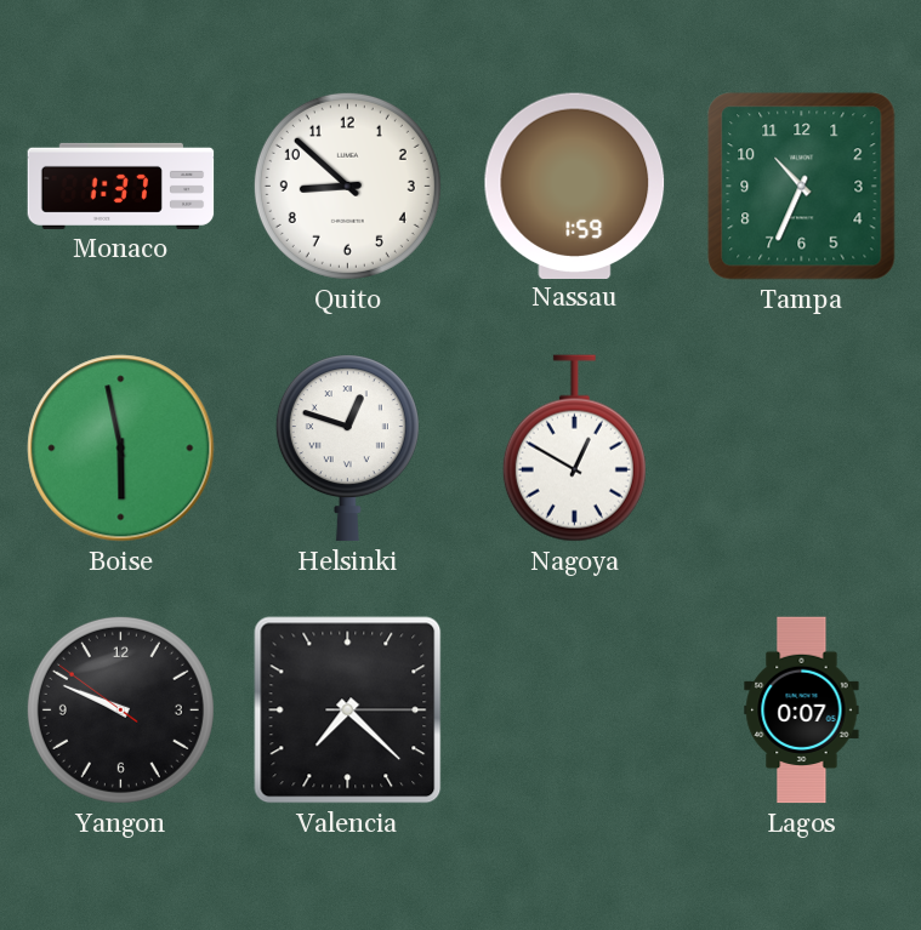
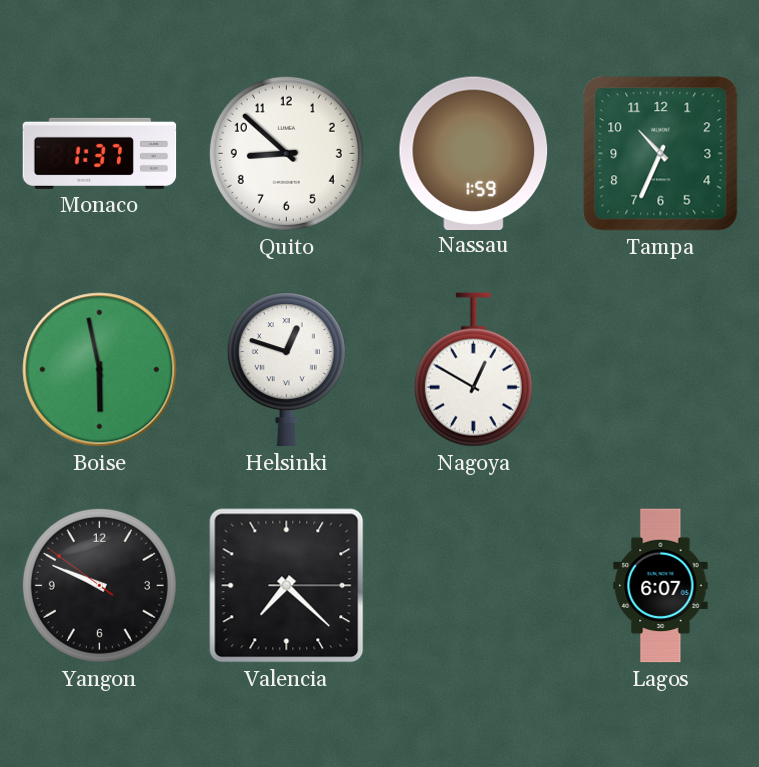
Lagos: 0:07 -> 6:07 (661, 586)
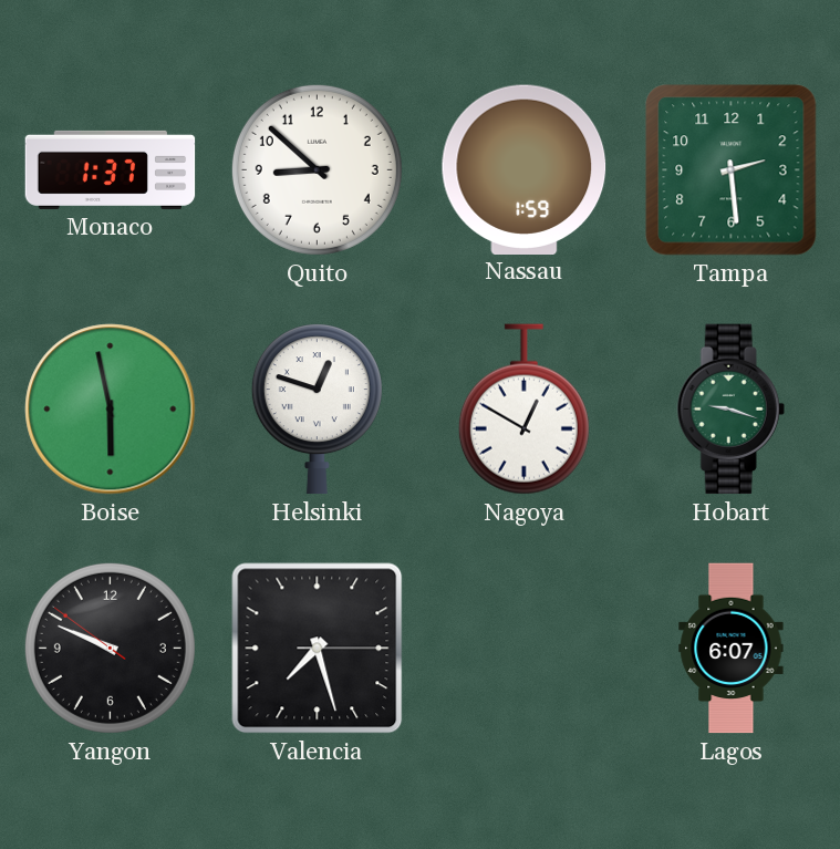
Tampa: 10:34 -> 2:29 (732, 170)
Hobart: none -> 9:18 (730, 410)
Valencia: 7:22 -> 7:27 (318, 649)
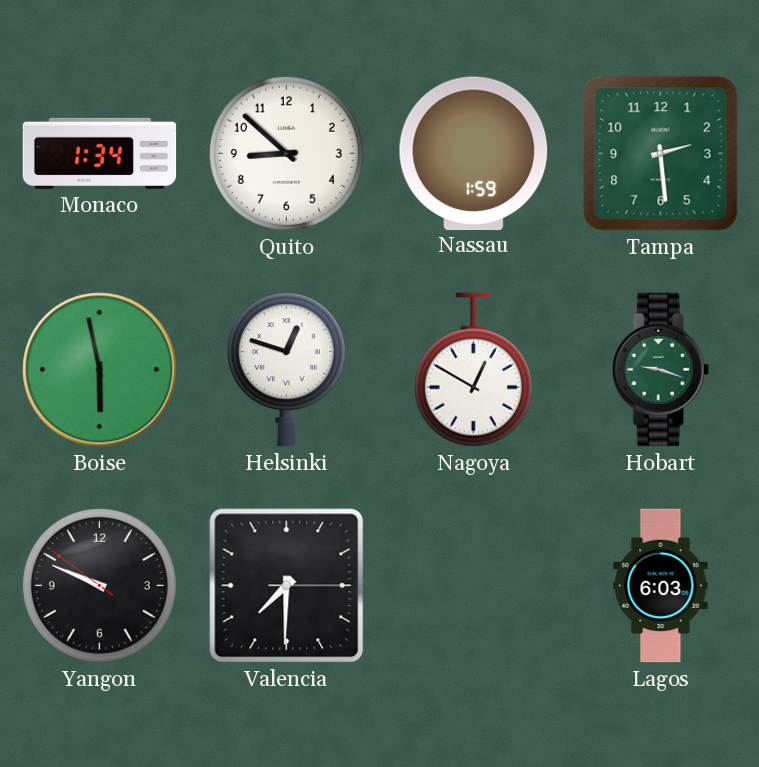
Monaco: 1:37 -> 1:34 (100, 153)
Valencia: 7:27 -> 7:30 (287, 586)
Lagos: 6:07 -> 6:03 (661, 586)
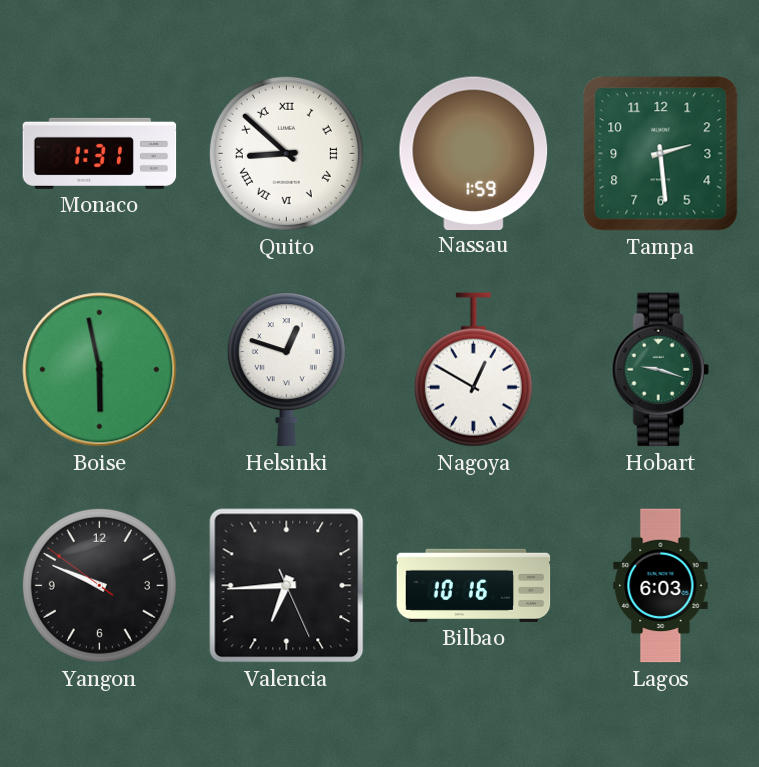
Monaco: 1:34 -> 1:31 (100, 153)
Quito numerals: Arabic -> Roman (286, 153)
Valencia: 7:30 -> 6:44 (287, 586)
Bilbao: none -> 10:16 (474, 585)
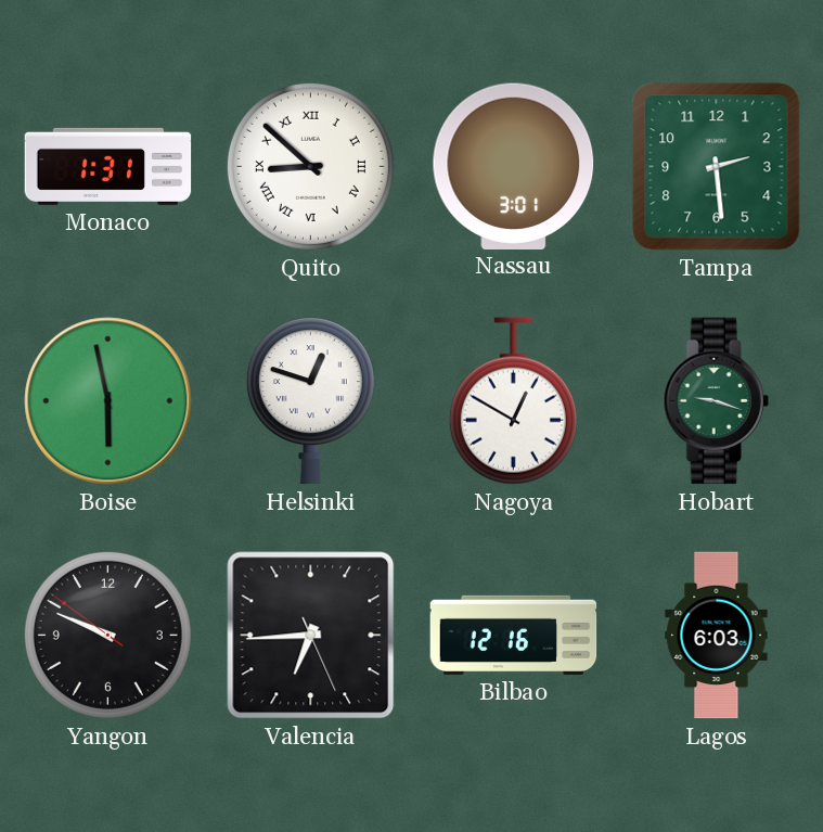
Nassau: 1:59 -> 3:01 (514, 166)
Bilbao: 10:16 -> 12:16 (514, 635)
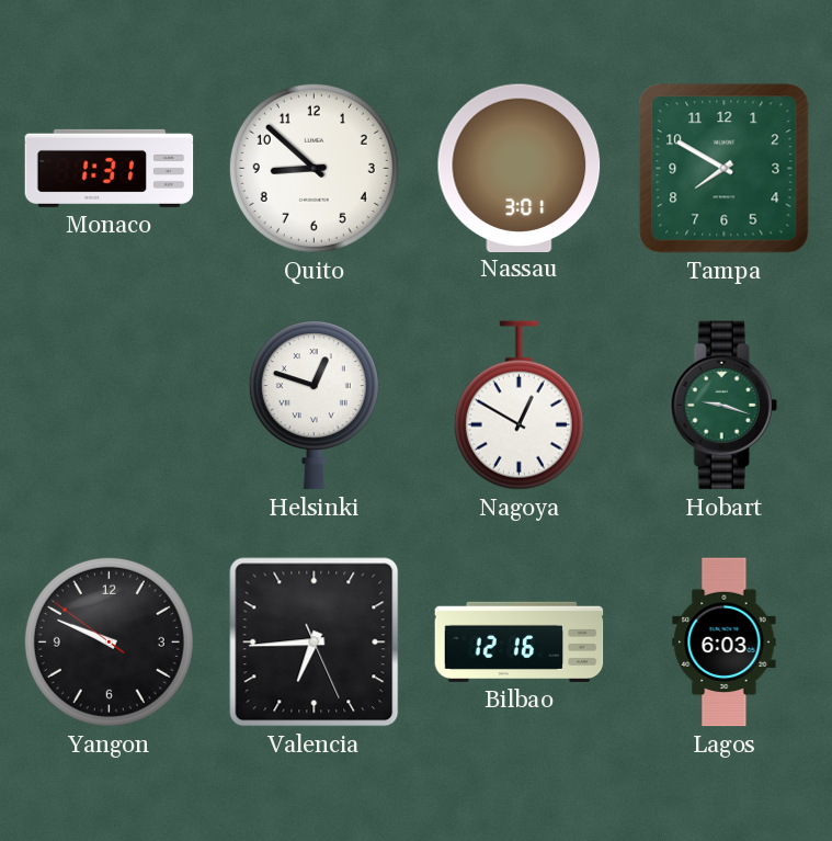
Quito numerals: Roman -> Arabic (314, 168)
Tampa: 2:29 -> 7:50 (725, 169)
Boise: 5:58 -> none (108, 401)
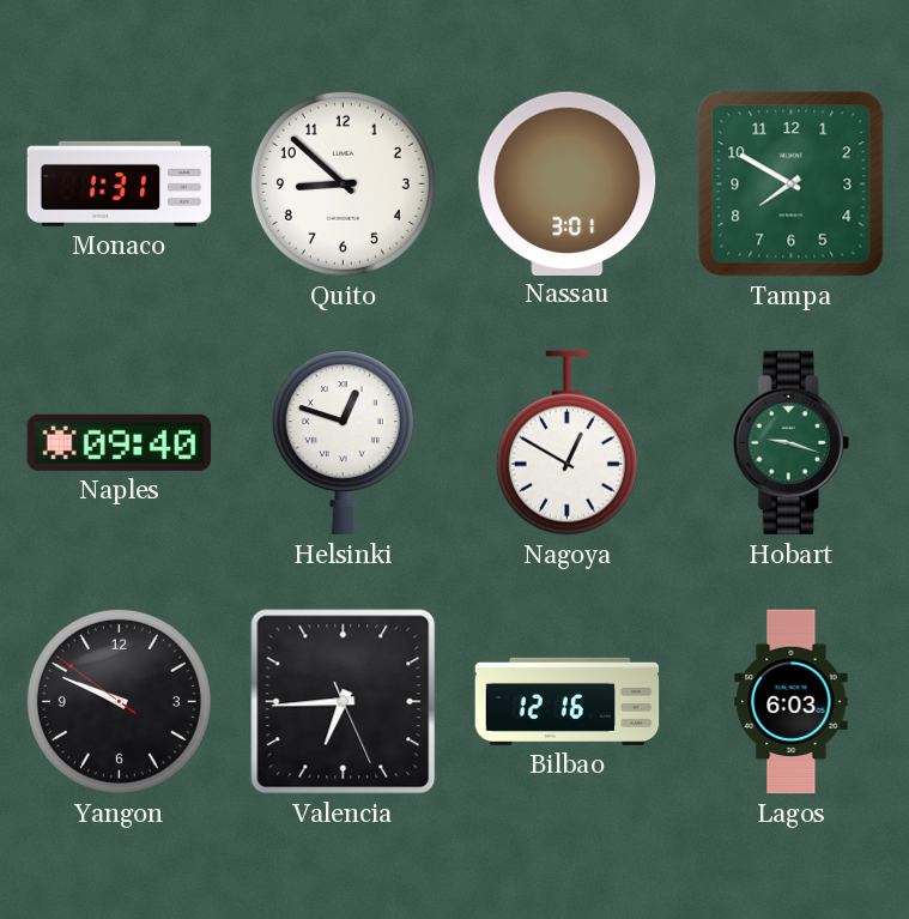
Naples: none -> 09:40 (120, 442)
